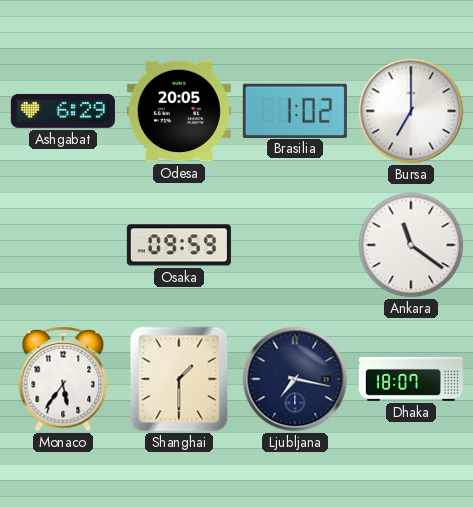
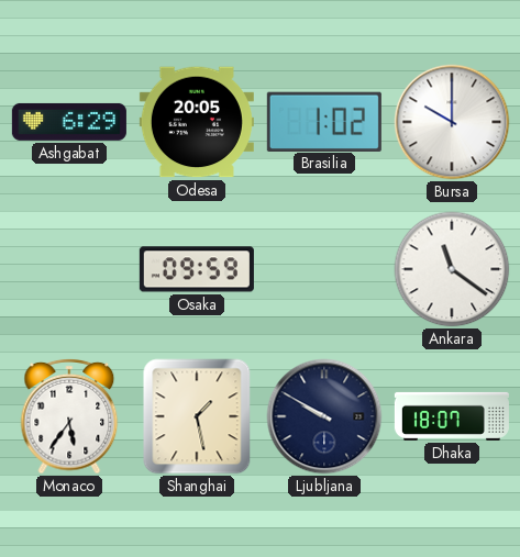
Bursa: 7:00 -> 10:00 (452, 122)
Shanghai: 1:30 -> 1:28 (197, 416)
Ljubljana: 7:17 -> 9:50 (324, 416)
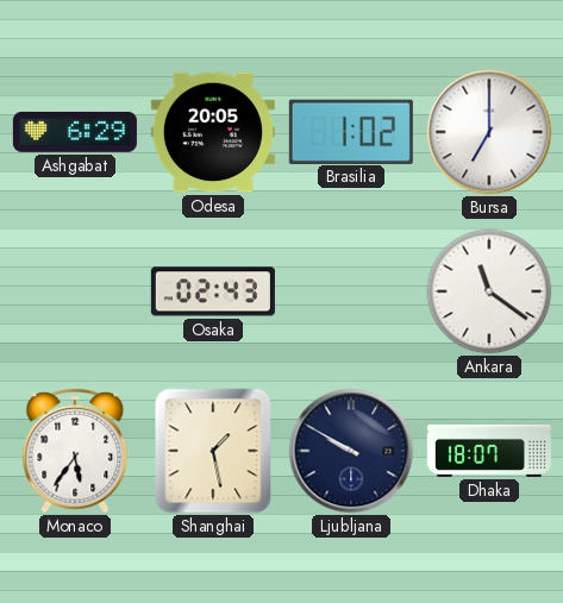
Bursa: 10:00 -> 7:00 (489, 132)
Osaka: 09:59 -> 02:43 (213, 291)
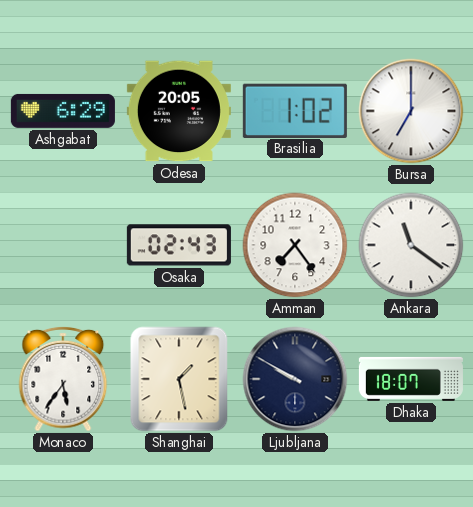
Amman: none -> 7:24 (295, 245)
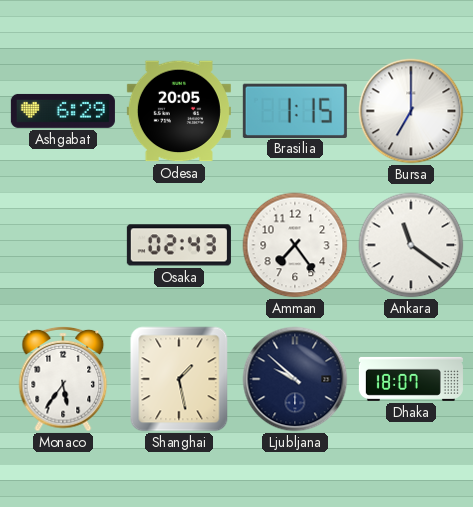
Brasilia: 1:02 -> 1:15 (295, 110)
Ljubljana: 9:50 -> 9:52 (295, 379)
